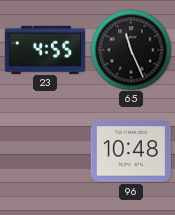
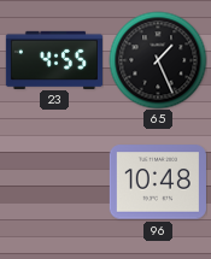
65: 11:26 -> 1:26 (158, 60)
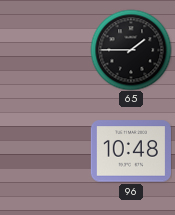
23: 4:55 -> none (54, 59)
65: 1:26 -> 1:45 (131, 50)
